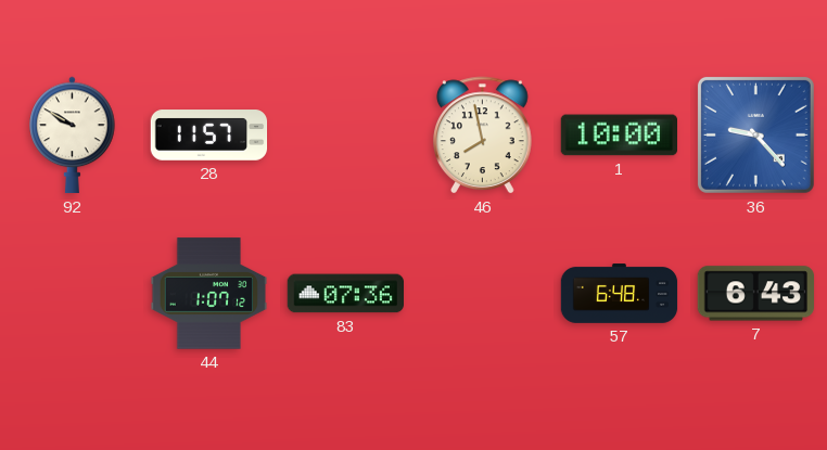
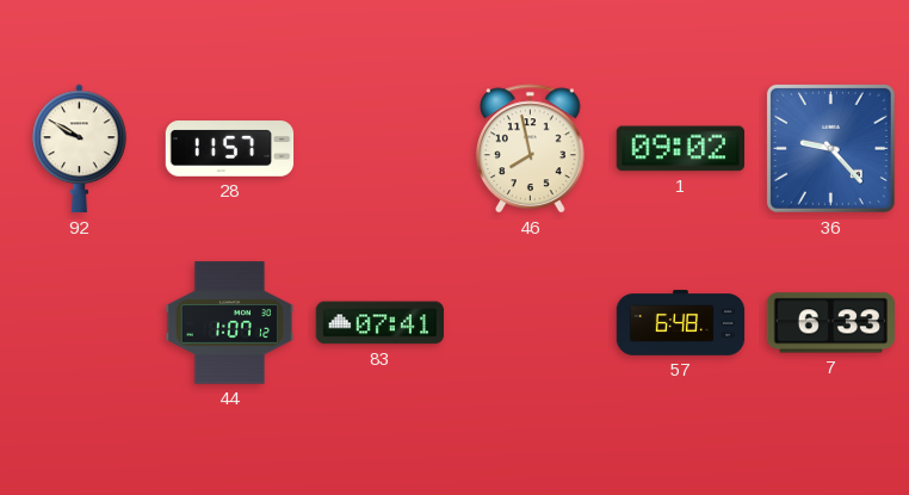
1: 10:00 -> 09:02 (680, 149)
83: 07:36 -> 07:41 (379, 323)
7: 6:43 -> 6:33 (831, 323)
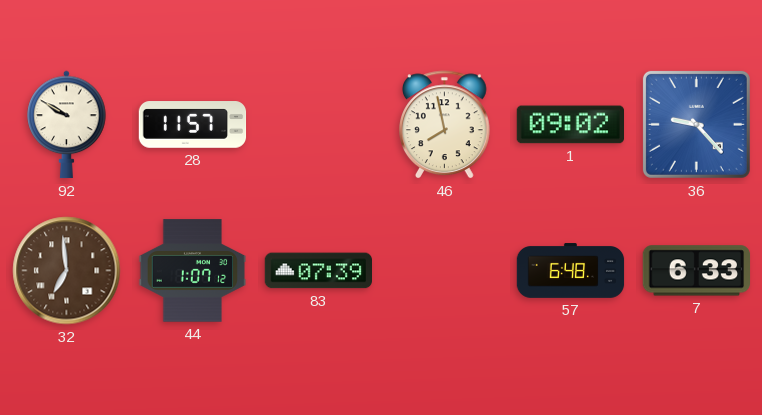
32: none -> 6:59 (67, 271)
83: 07:41 -> 07:39 (318, 271)
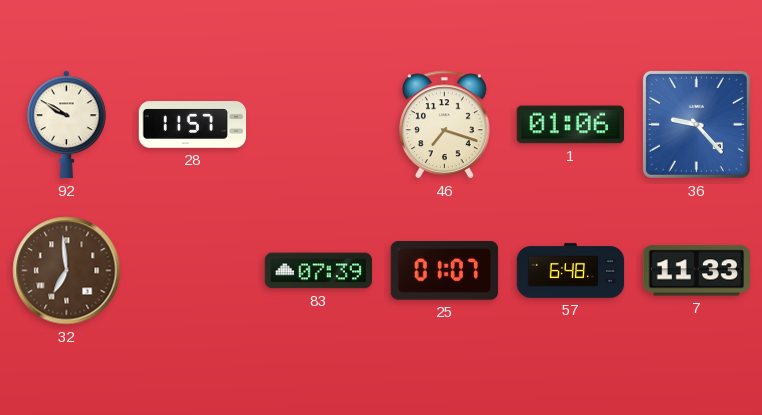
46: 7:58 -> 7:18 (445, 125)
1: 09:02 -> 01:06 (570, 125)
44: 1:07 -> none (193, 271)
25: none -> 01:07 (444, 271)
7: 6:33 -> 11:33 (697, 271)
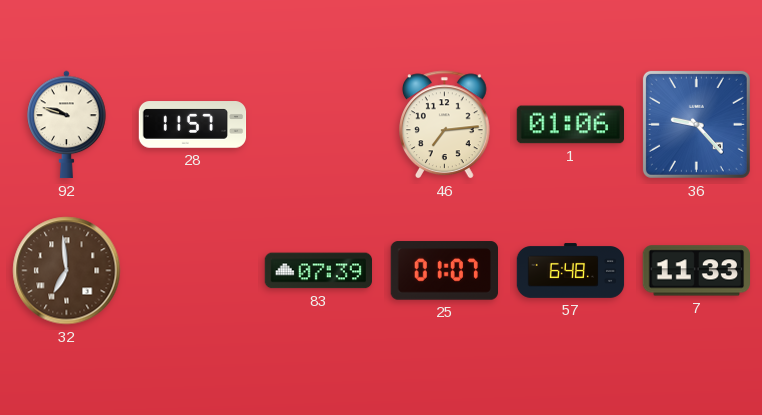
92: 9:50 -> 9:48 (67, 125)
46: 7:18 -> 7:14 (445, 125)
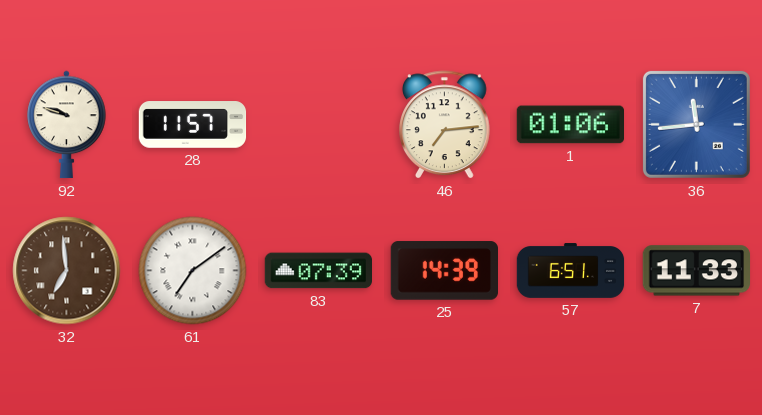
36: 9:23 -> 11:44 (696, 124)
61: none -> 7:09 (193, 271)
25: 01:07 -> 14:39 (444, 271)
57: 6:48 -> 6:51 (571, 271)
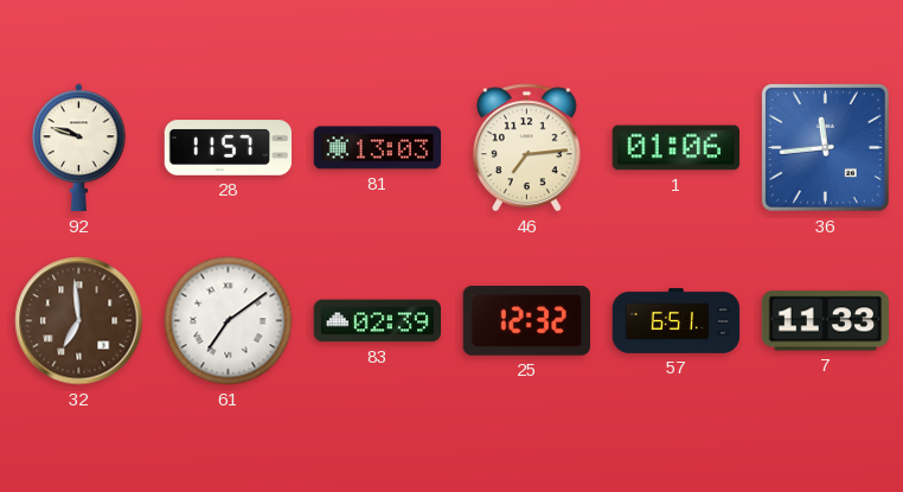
81: none -> 13:03 (378, 148)
83: 07:39 -> 02:39 (377, 321)
25: 14:39 -> 12:32 (526, 321)
